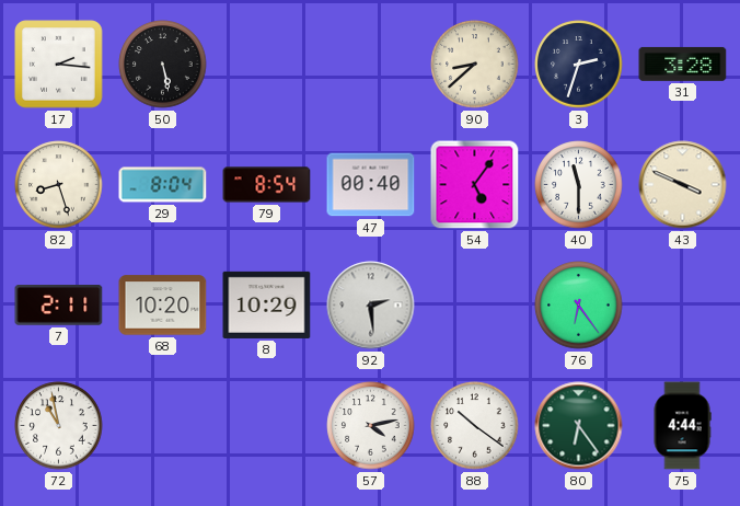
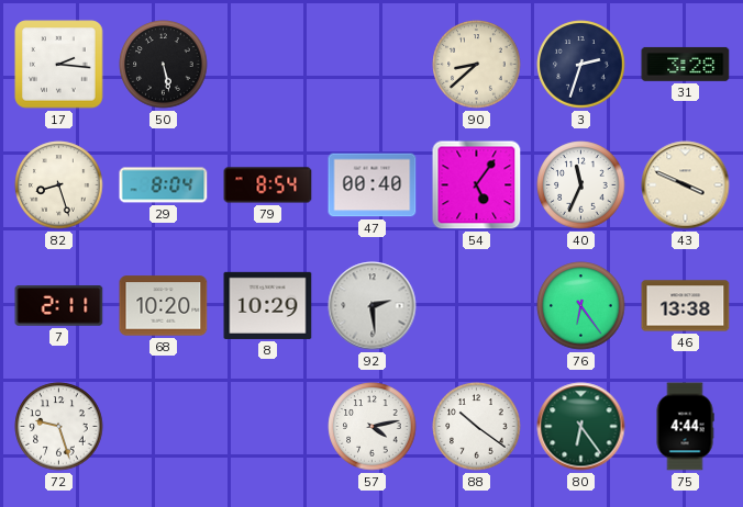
40: 11:30 -> 11:34 (581, 185)
46: none -> 13:38 (686, 306)
72: 10:58 -> 9:27 (59, 427)
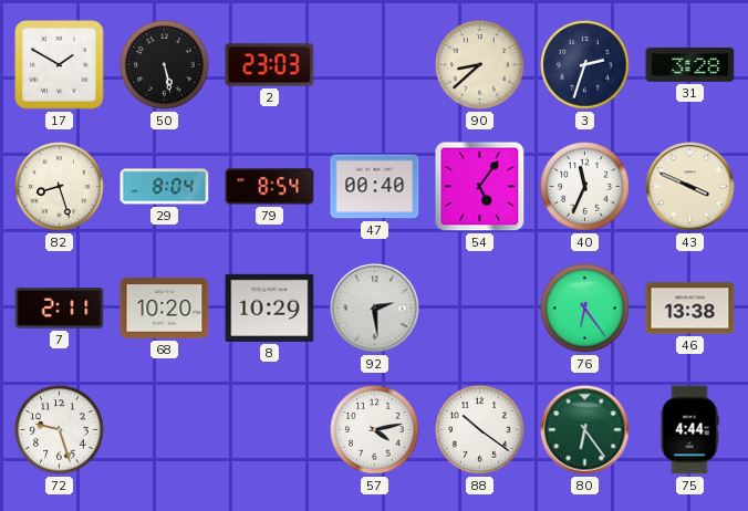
17: 2:16 -> 1:50 (60, 65)
2: none -> 23:03 (270, 65)
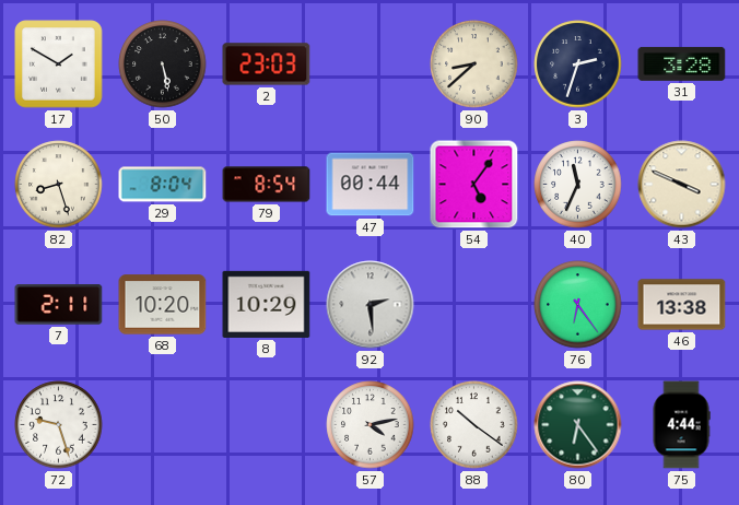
47: 00:40 -> 00:44 (371, 185)
